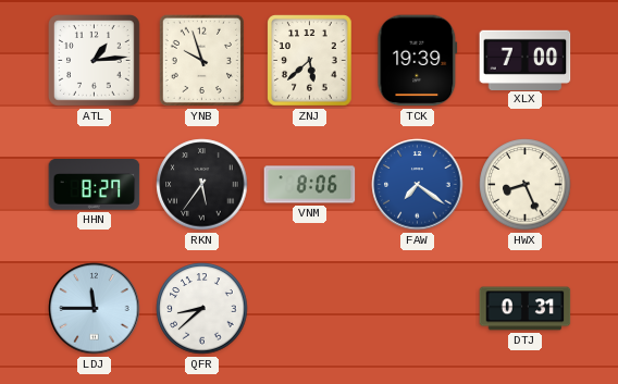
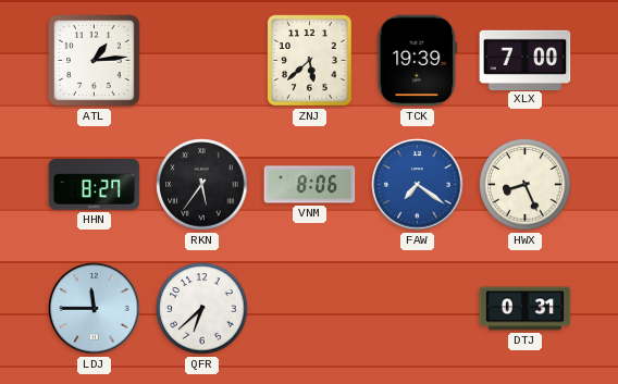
YNB: 9:57 -> none (201, 60)
QFR: 8:38 -> 6:38 (202, 309)
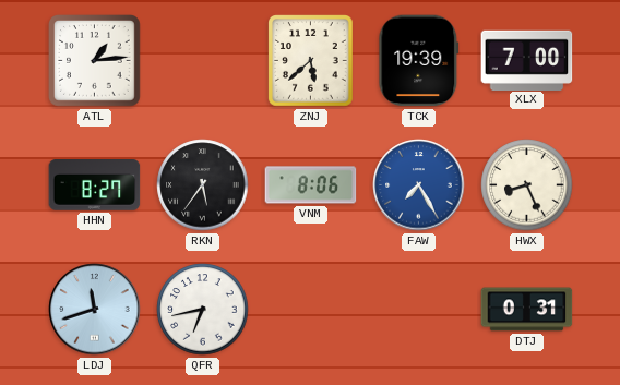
FAW: 7:21 -> 7:25 (419, 185)
LDJ: 11:45 -> 11:42 (95, 310)
QFR: 6:38 -> 6:43 (203, 310)
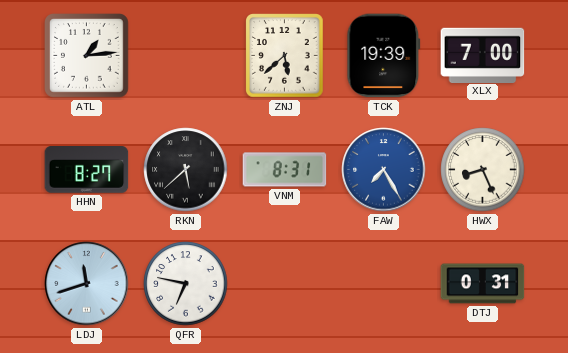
RKN: 5:36 -> 5:38 (186, 170)
VNM: 8:06 -> 8:31 (285, 170)
QFR: 6:43 -> 6:47 (186, 284)
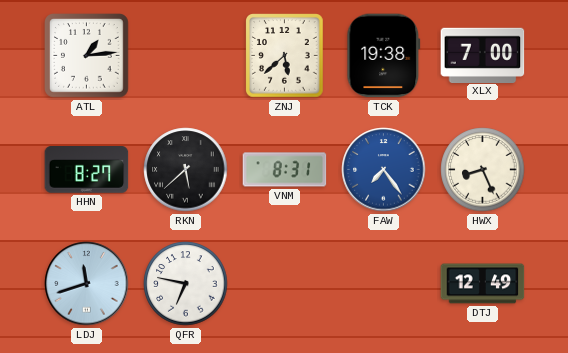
TCK: 19:39 -> 19:38 (384, 56)
FAW: 7:25 -> 7:24 (384, 170)
DTJ: 0:31 -> 12:49 (483, 284)
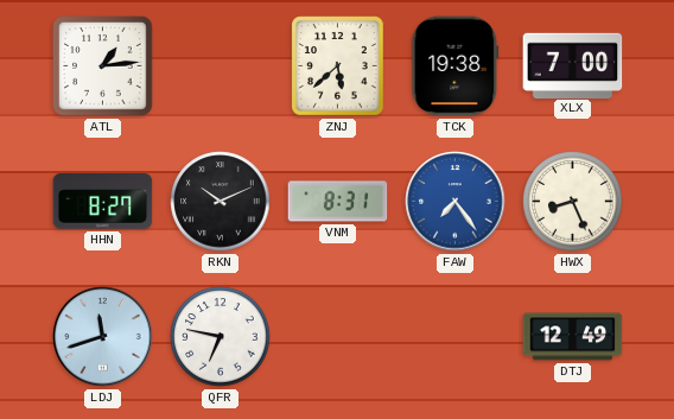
RKN: 5:38 -> 10:11 (221, 202)
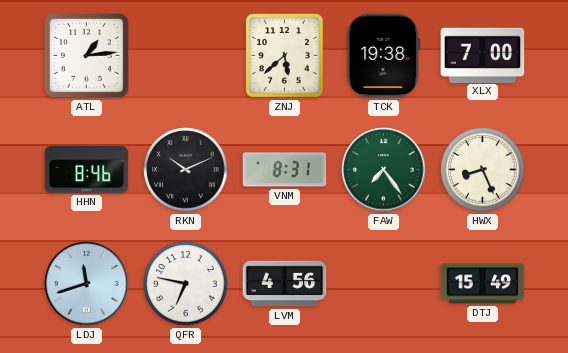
HHN: 8:27 -> 8:46 (87, 170)
FAW dial: blue -> green (384, 170)
LVM: none -> 4:56 (285, 284)
DTJ: 12:49 -> 15:49 (483, 284)
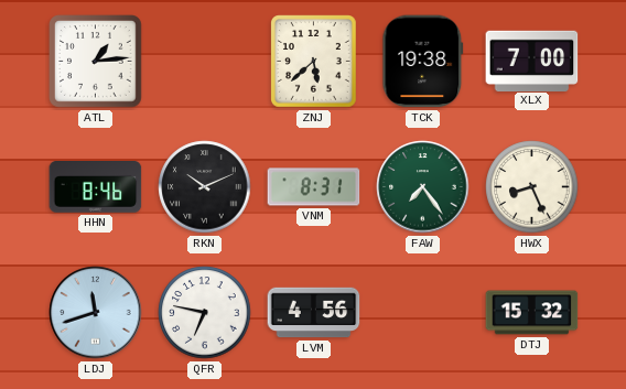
DTJ: 15:49 -> 15:32 (532, 313)
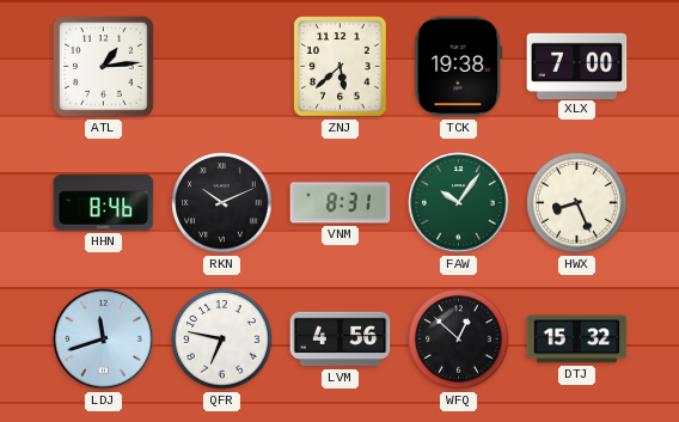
FAW: 7:24 -> 10:06 (459, 203)
WFQ: none -> 12:52 (459, 340)
